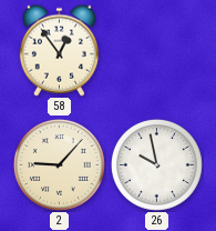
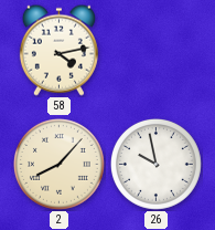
58: 12:54 -> 4:13 (58, 50)
2: 9:07 -> 8:07 (60, 165)
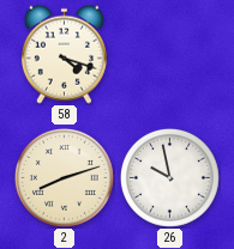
58: 4:13 -> 4:18 (64, 54)
2: 8:07 -> 8:12 (65, 178)
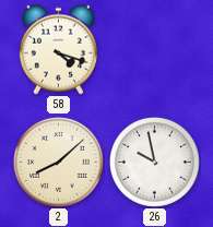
2: 8:12 -> 8:08 (59, 163)
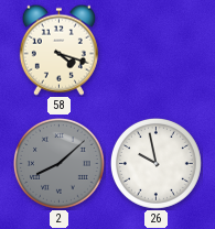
2 dial: cream -> grey (60, 164)
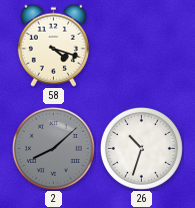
26: 9:58 -> 10:33 (142, 149)
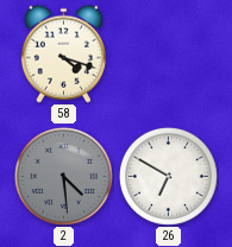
2: 8:08 -> 4:29 (64, 177)
26: 10:33 -> 6:50 (169, 177)
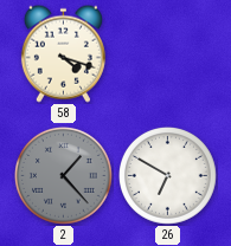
2: 4:29 -> 1:23 (64, 176)
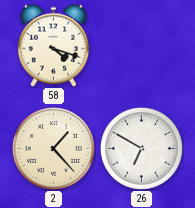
2 dial: grey -> cream (54, 149)
